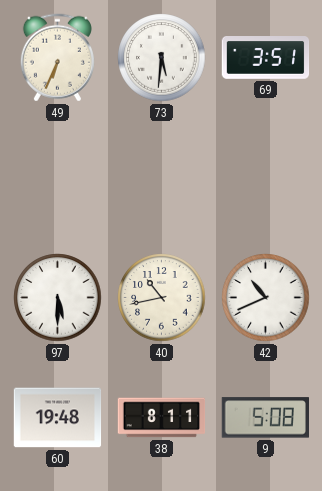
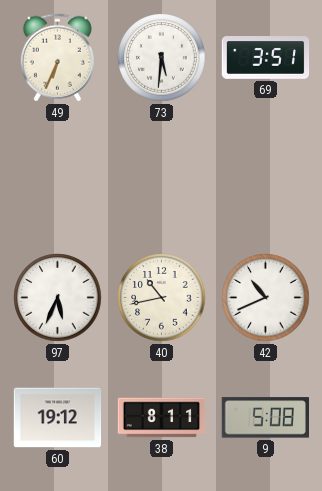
97: 5:30 -> 5:34 (58, 298)
60: 19:48 -> 19:12 (58, 418)
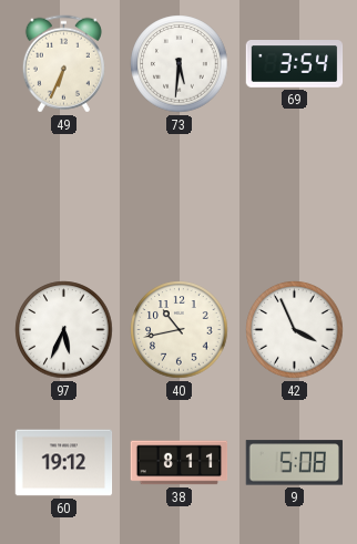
69: 3:51 -> 3:54 (295, 64)
42: 10:41 -> 3:56 (295, 330)
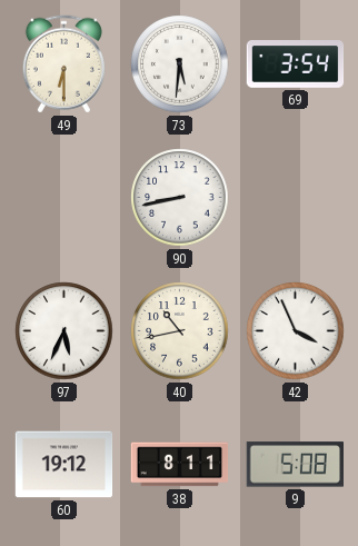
49: 6:34 -> 6:30 (63, 64)
90: none -> 8:43 (180, 198)
